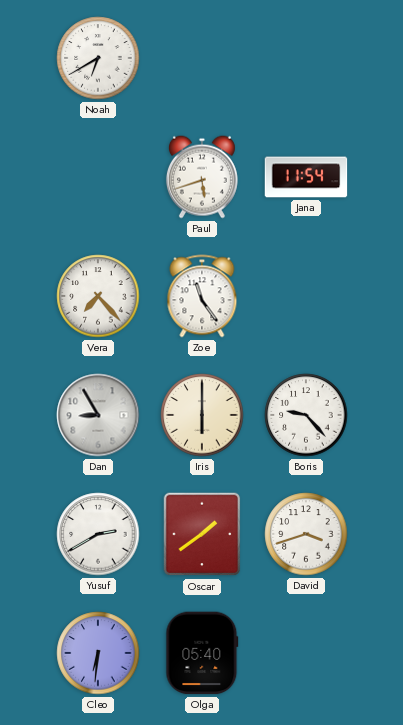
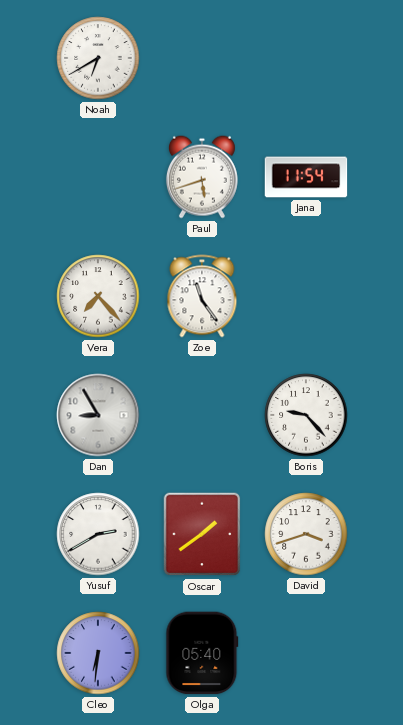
Iris: 6:00 -> none (202, 415)
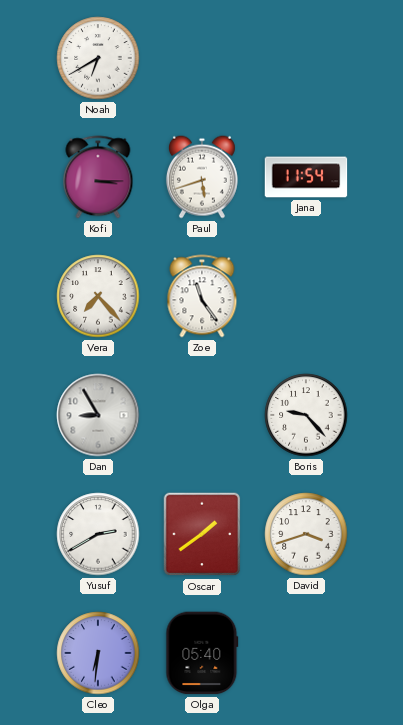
Kofi: none -> 3:15 (98, 177)
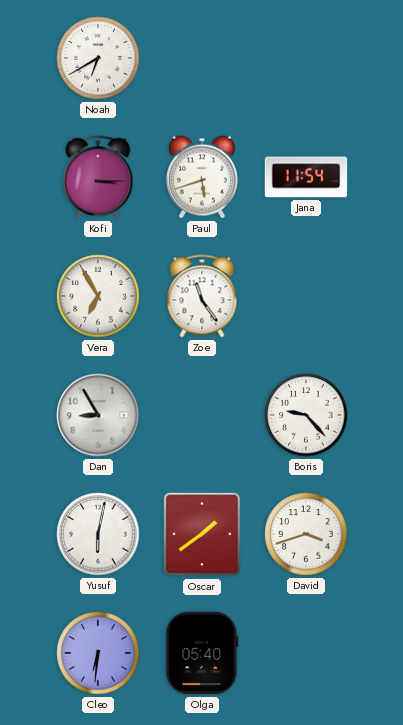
Vera: 7:23 -> 6:55 (98, 296)
Yusuf: 2:40 -> 6:02 (98, 534)
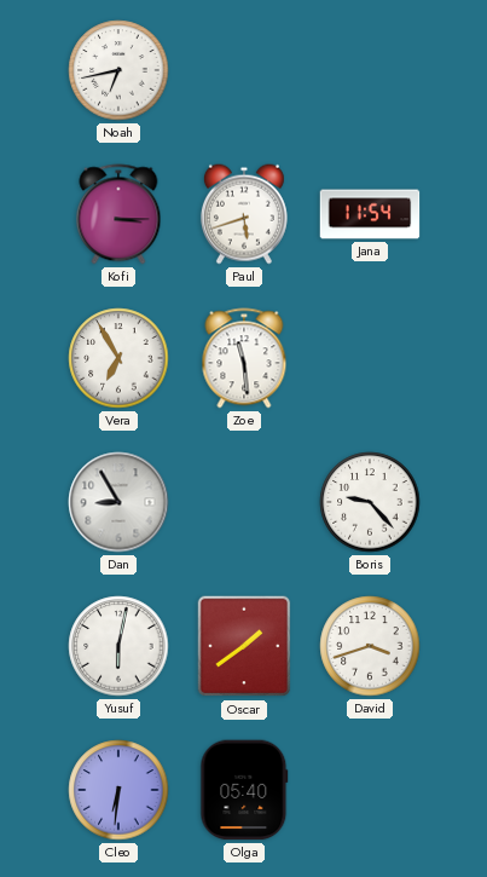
Noah: 6:40 -> 6:43 (118, 70)
Zoe: 11:24 -> 11:29 (244, 358)
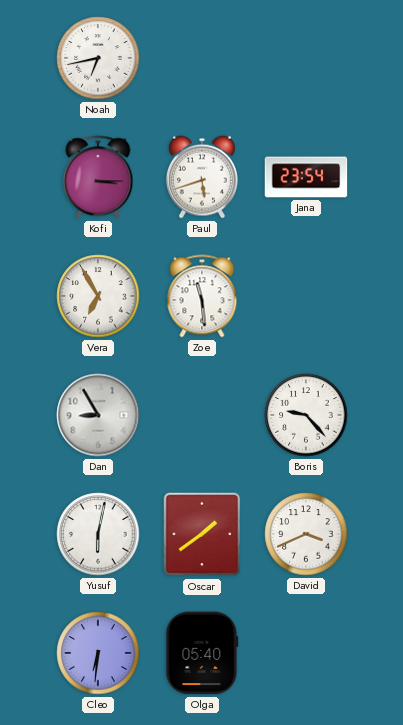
Jana: 11:54 -> 23:54 (306, 177)
David: 3:42 -> 3:41 (306, 534)
